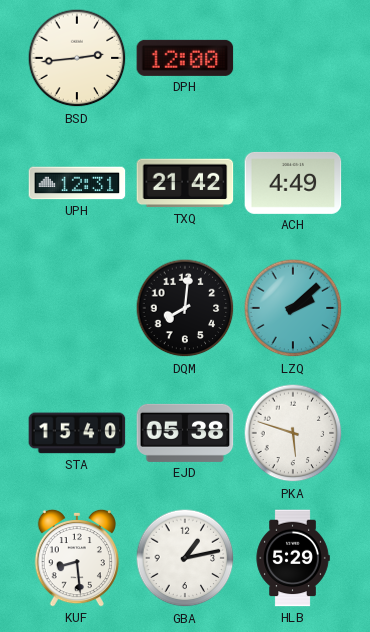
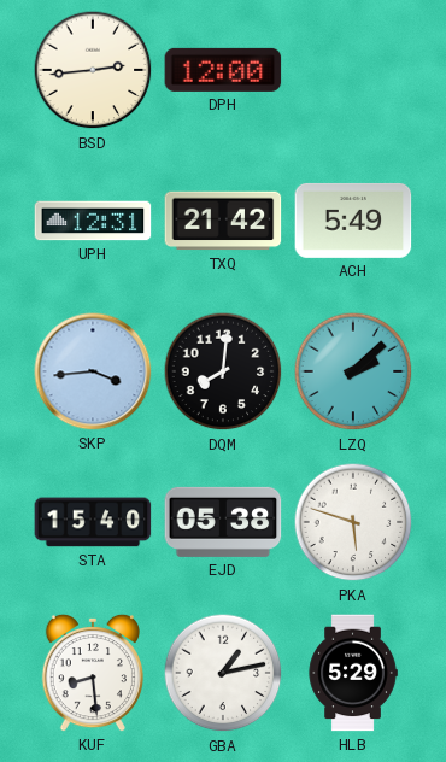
ACH: 4:49 -> 5:49 (353, 221)
SKP: none -> 3:44 (93, 371)
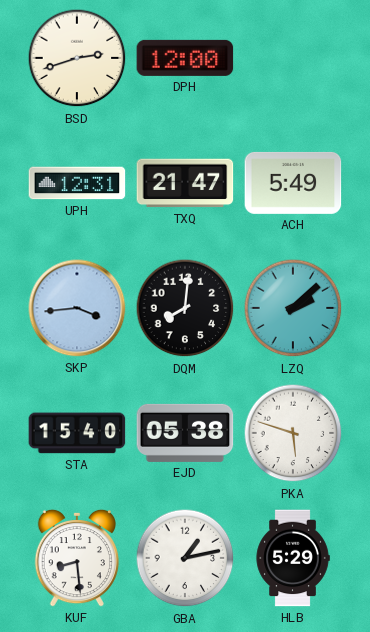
BSD: 2:44 -> 2:42 (77, 58)
TXQ: 21:42 -> 21:47 (185, 183)
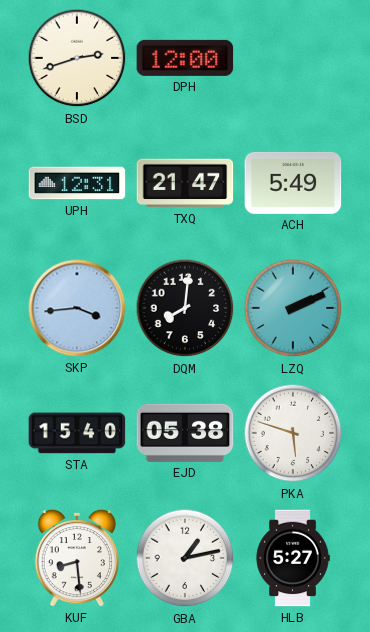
LZQ: 2:08 -> 2:11 (293, 308)
HLB: 5:29 -> 5:27 (293, 558)
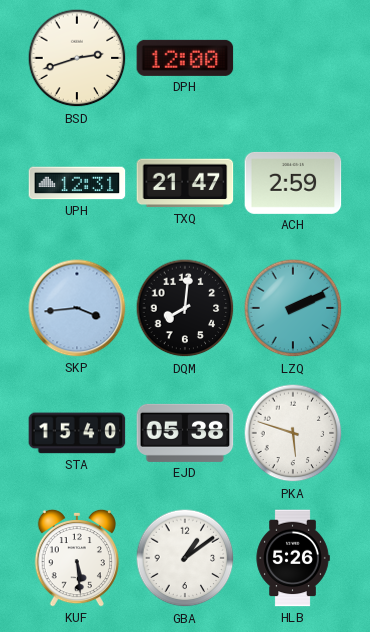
ACH: 5:49 -> 2:59 (293, 183)
KUF: 8:29 -> 5:29 (77, 558)
GBA: 1:13 -> 1:09 (185, 558)
HLB: 5:27 -> 5:26 (293, 558)
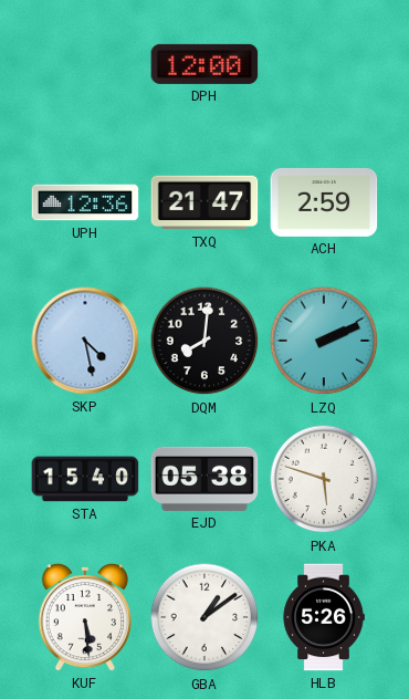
BSD: 2:42 -> none (77, 58)
UPH: 12:31 -> 12:36 (85, 202)
SKP: 3:44 -> 4:28 (85, 341)
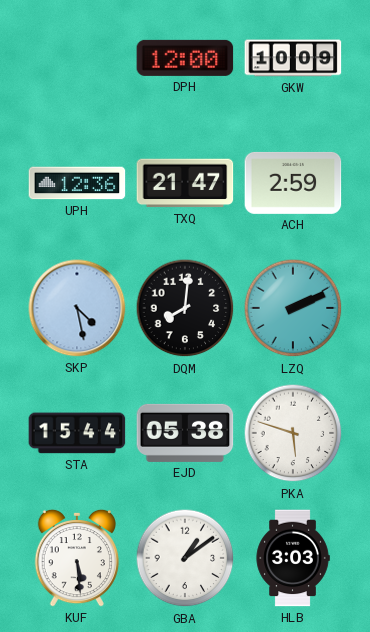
GKW: none -> 10:09 (293, 58)
STA: 15:40 -> 15:44 (77, 433)
HLB: 5:26 -> 3:03 (293, 558)
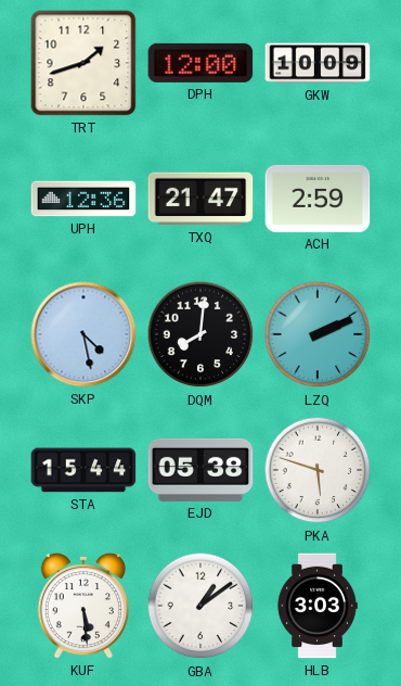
TRT: none -> 1:42 (83, 63)
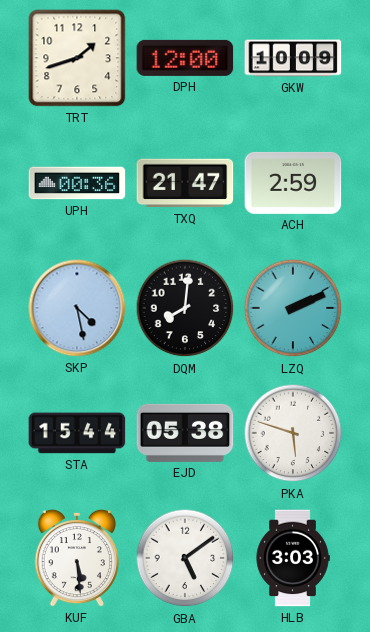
UPH: 12:36 -> 00:36 (77, 183)
GBA: 1:09 -> 5:09 (185, 558)
